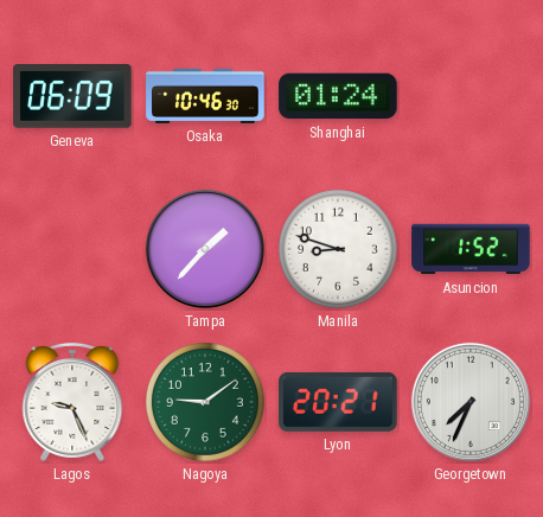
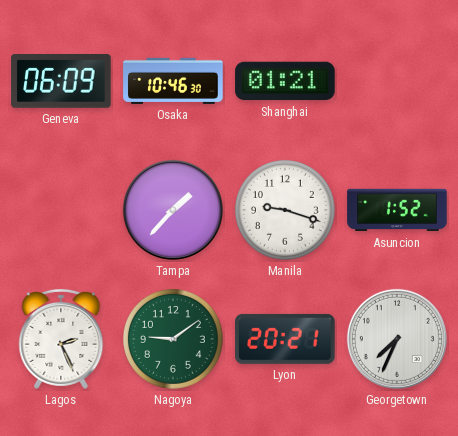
Shanghai: 01:24 -> 01:21 (285, 81)
Manila: 8:48 -> 9:18 (285, 210)
Lagos: 9:26 -> 2:26 (61, 339)
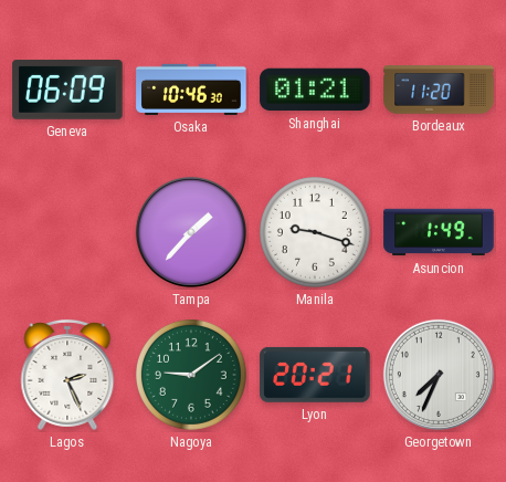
Bordeaux: none -> 11:20 (439, 90)
Asuncion: 1:52 -> 1:49 (439, 232)
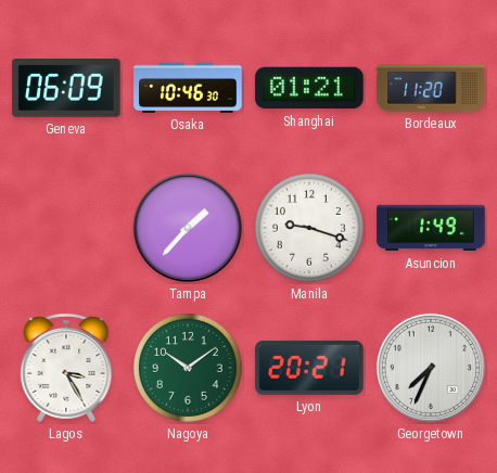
Lagos: 2:26 -> 3:25 (66, 368)
Nagoya: 9:09 -> 10:09 (188, 368)
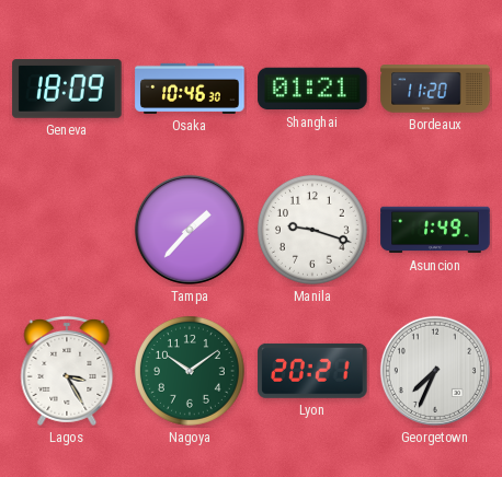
Geneva: 06:09 -> 18:09 (67, 90)
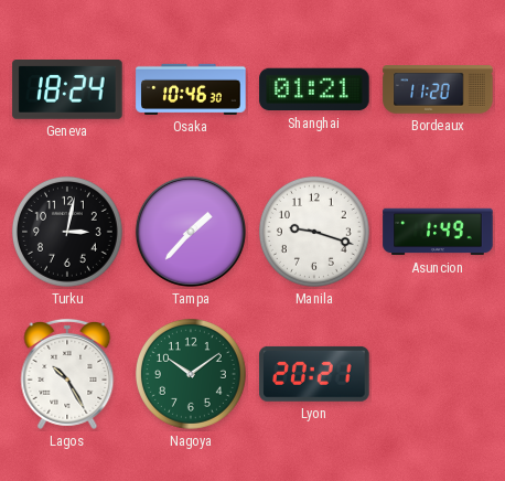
Geneva: 18:09 -> 18:24 (67, 90)
Turku: none -> 3:02 (67, 232)
Lagos: 3:25 -> 10:25 (67, 374)
Georgetown: 7:34 -> none (435, 371)
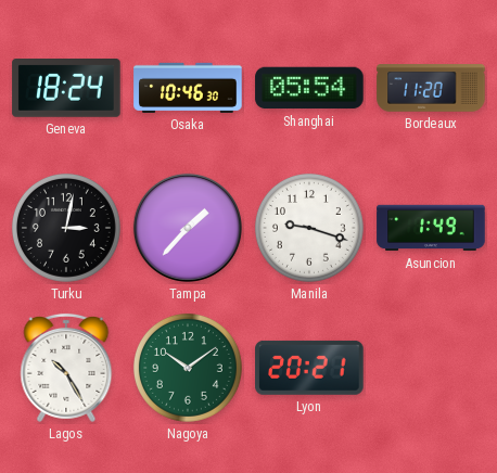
Shanghai: 01:21 -> 05:54 (309, 88)
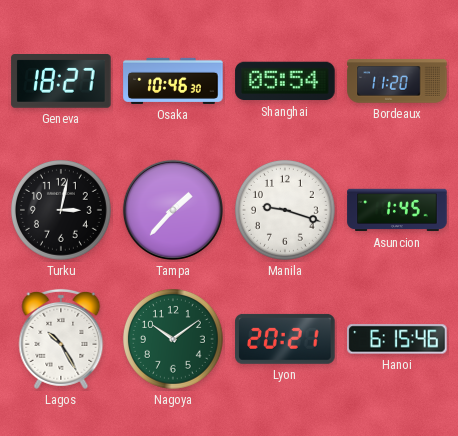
Geneva: 18:24 -> 18:27 (61, 82)
Asuncion: 1:49 -> 1:45 (397, 210)
Hanoi: none -> 6:15 (397, 339)
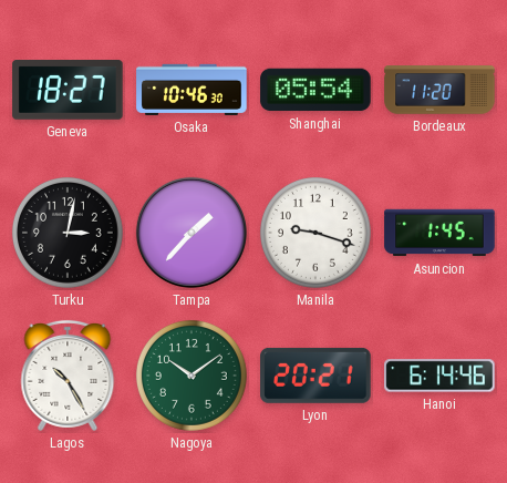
Hanoi: 6:15 -> 6:14 (439, 376)
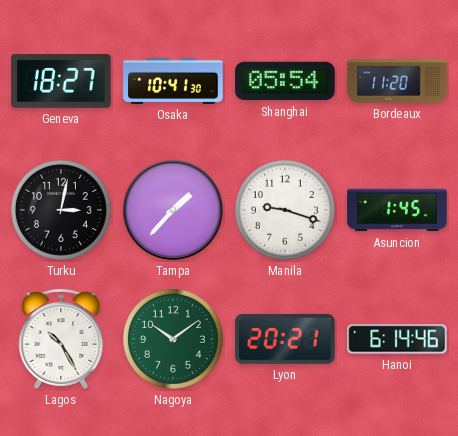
Osaka: 10:46 -> 10:41 (173, 81)
